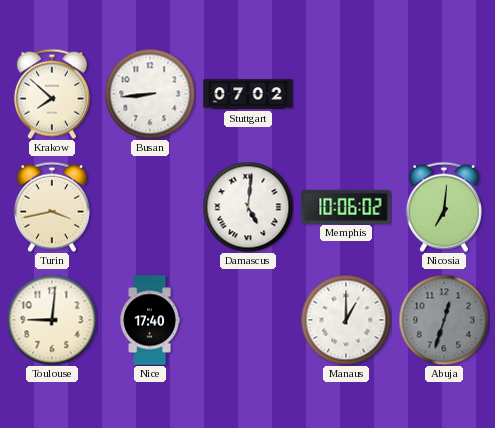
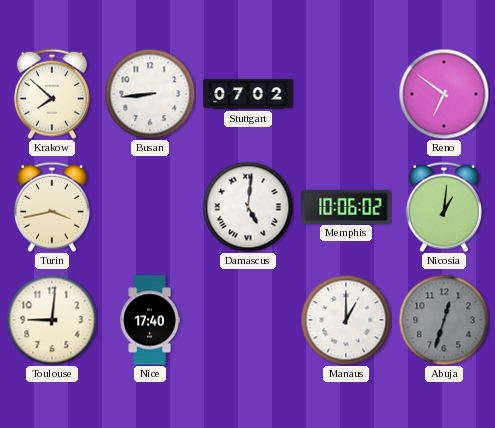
Reno: none -> 6:51 (444, 94)
Nicosia: 7:01 -> 1:01 (444, 207)
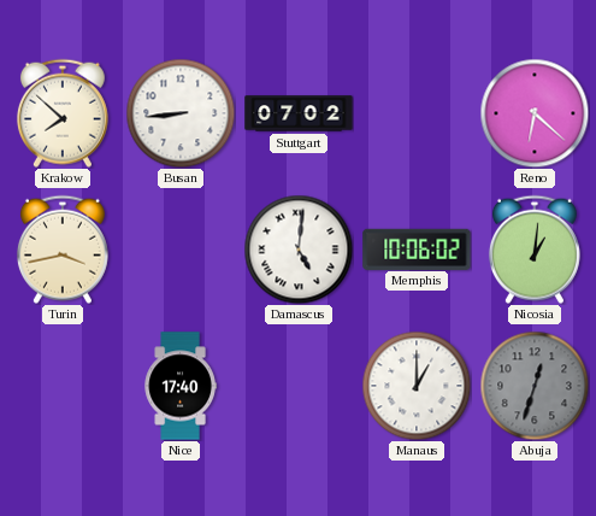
Reno: 6:51 -> 6:22 (535, 113)
Toulouse: 9:01 -> none (52, 320)
